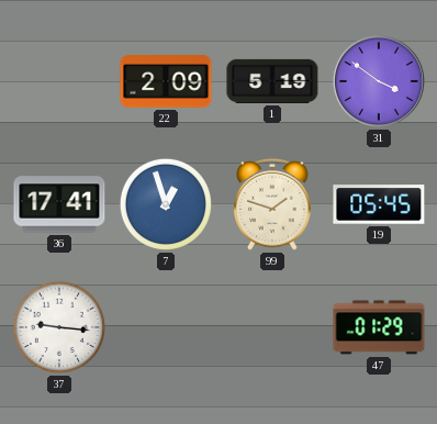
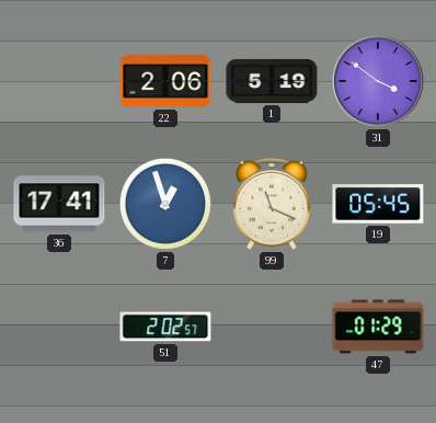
22: 2:09 -> 2:06 (165, 81)
99: 1:48 -> 11:19 (272, 204)
37: 9:16 -> none (59, 327)
51: none -> 2:02 (165, 327)
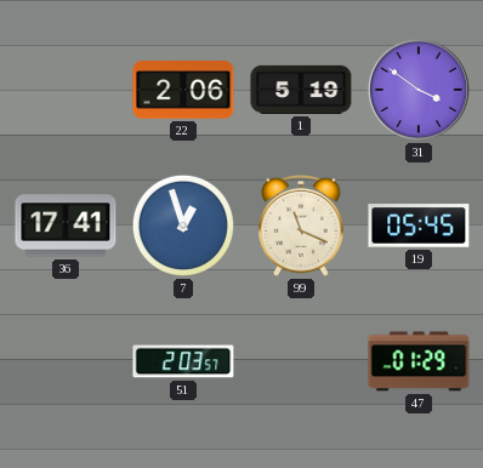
51: 2:02 -> 2:03 (183, 361)
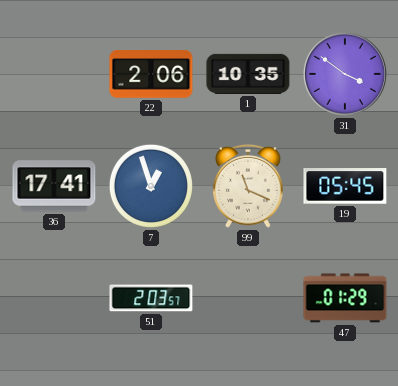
1: 5:19 -> 10:35 (248, 74)
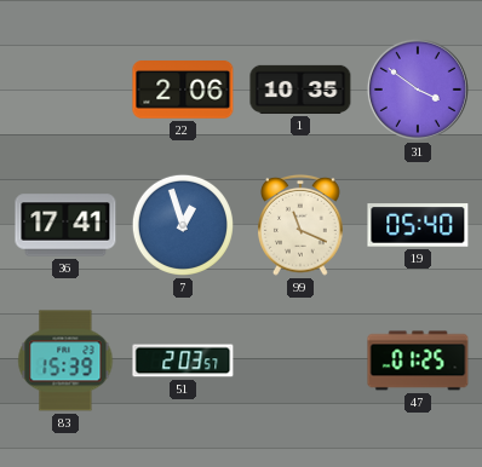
19: 05:45 -> 05:40 (418, 225)
83: none -> 15:39 (65, 361)
47: 01:29 -> 01:25 (418, 361)
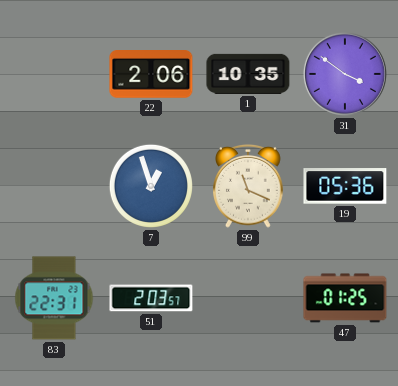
36: 17:41 -> none (65, 225)
19: 05:40 -> 05:36 (345, 186)
83: 15:39 -> 22:31 (54, 298)
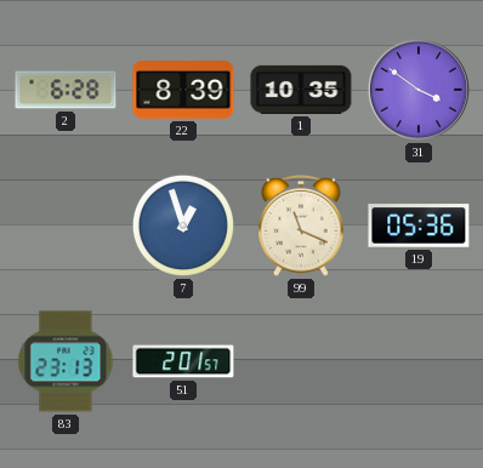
2: none -> 6:28 (66, 90)
22: 2:06 -> 8:39 (183, 90)
83: 22:31 -> 23:13 (66, 361)
51: 2:03 -> 2:01 (183, 361)
47: 01:25 -> none (345, 298)
